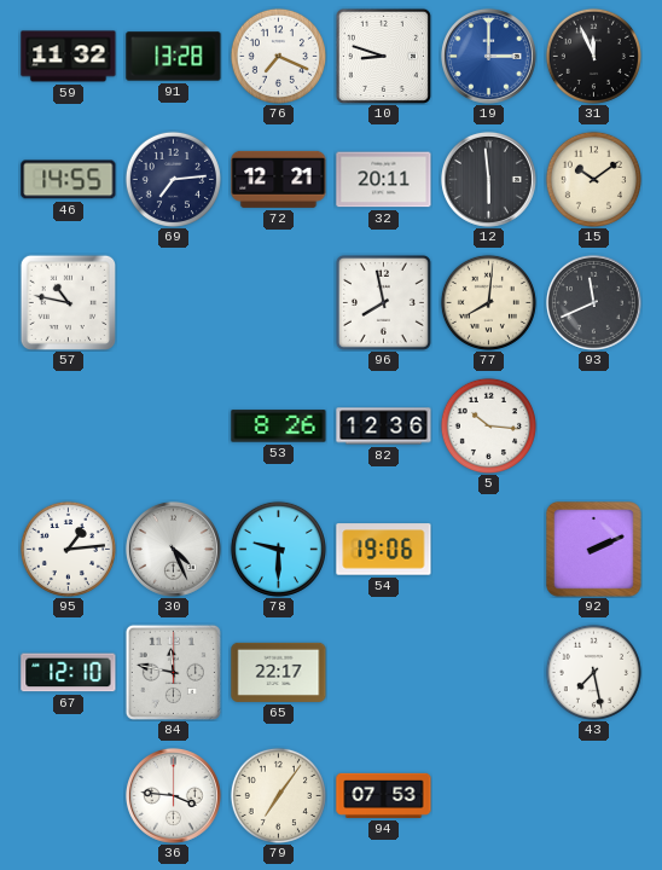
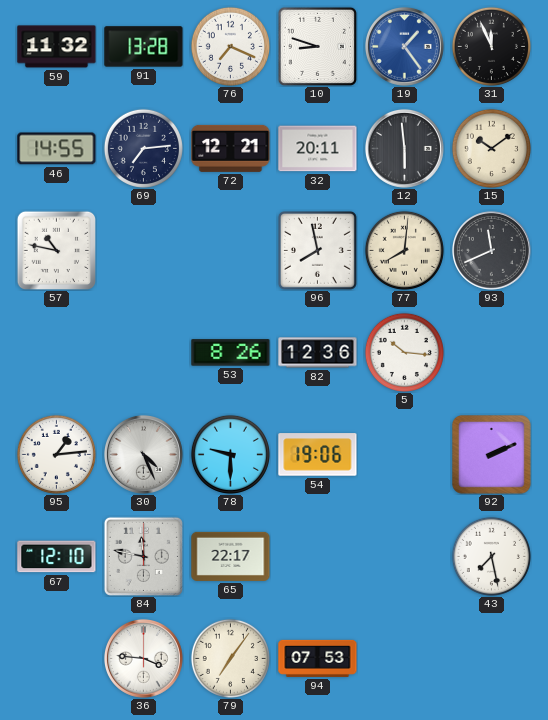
19: 3:00 -> 1:24 (404, 46)
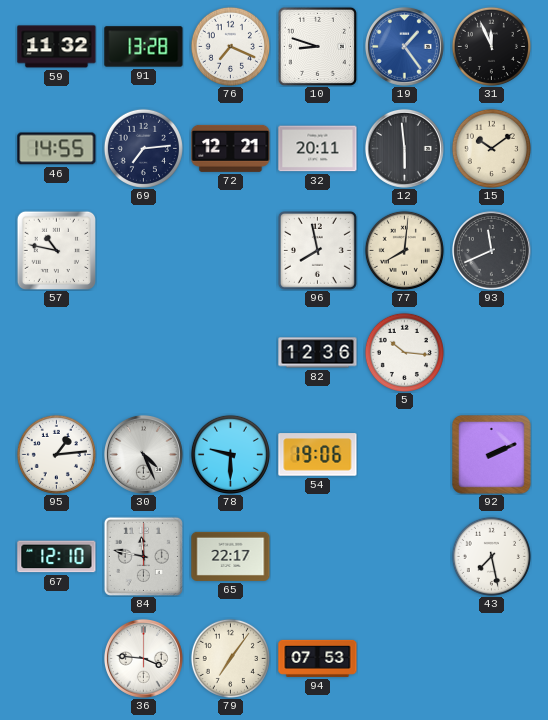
53: 8:26 -> none (231, 353)
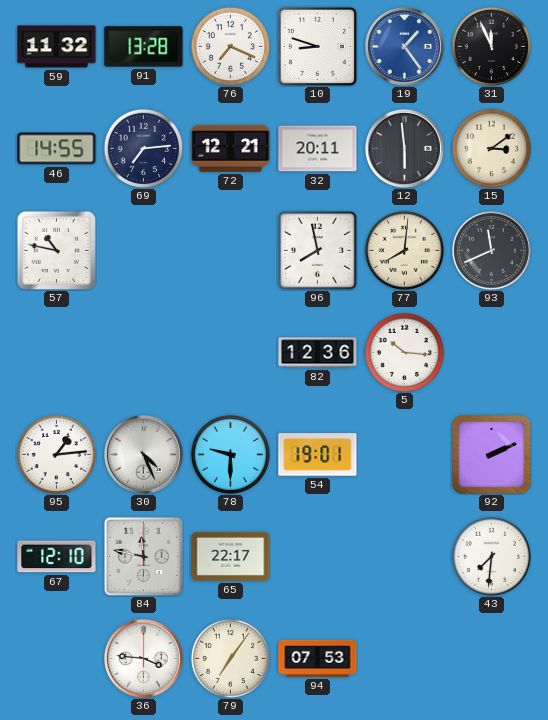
15: 10:09 -> 3:09 (491, 148)
54: 19:06 -> 19:01 (318, 455)
43: 7:28 -> 7:31 (491, 556)
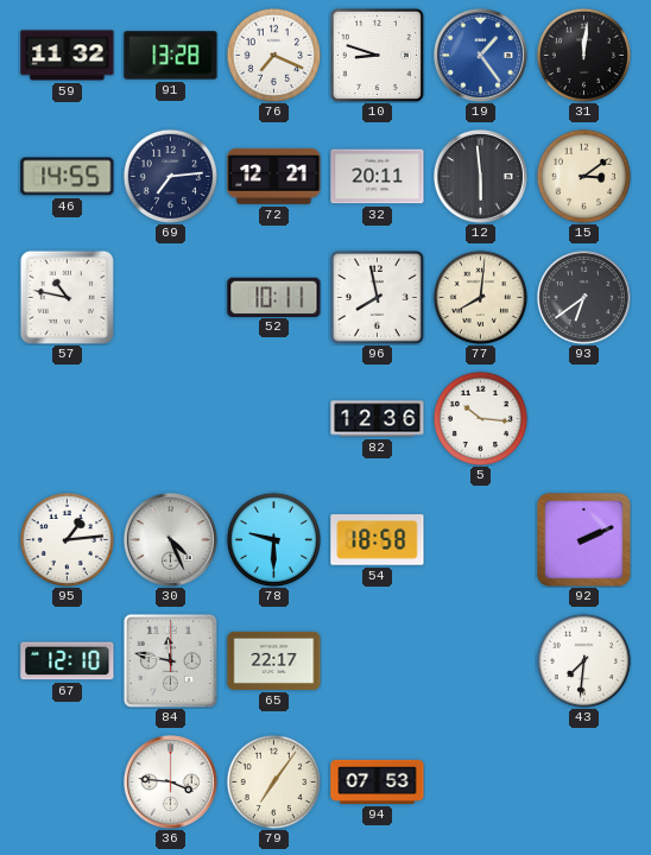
31: 11:56 -> 12:01 (583, 55)
52: none -> 10:11 (274, 297)
93: 11:41 -> 6:39 (583, 297)
54: 19:01 -> 18:58 (378, 540)
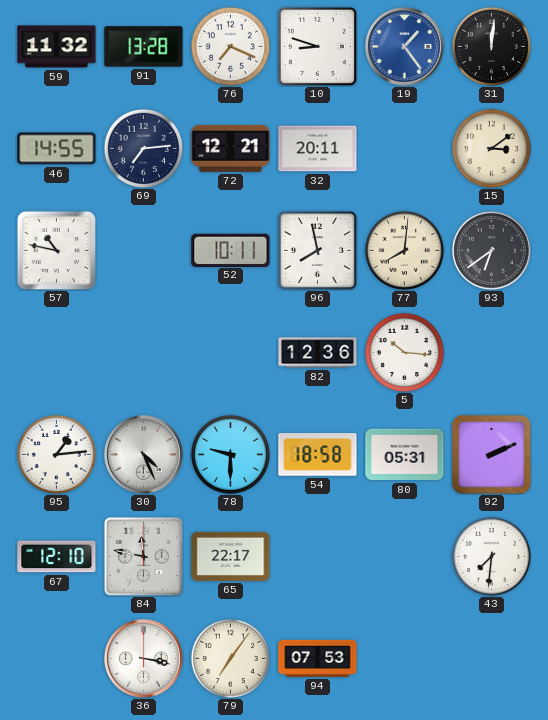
12: 5:59 -> none (480, 176)
80: none -> 05:31 (405, 455)
36: 3:46 -> 3:17 (143, 658)
